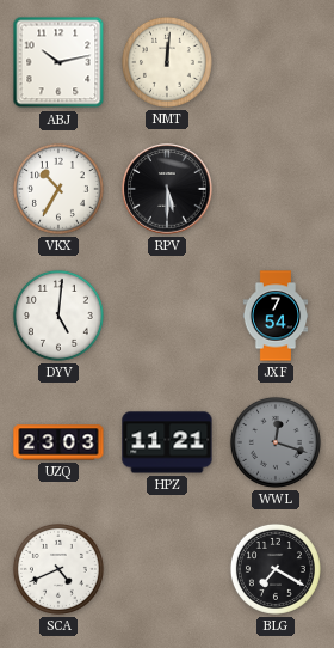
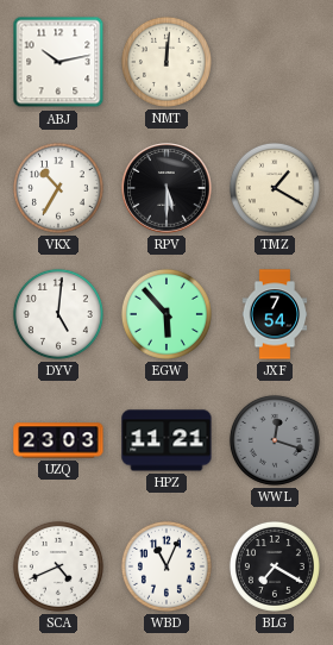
TMZ: none -> 1:20 (275, 188)
EGW: none -> 5:53 (166, 314)
WBD: none -> 11:04 (166, 566)
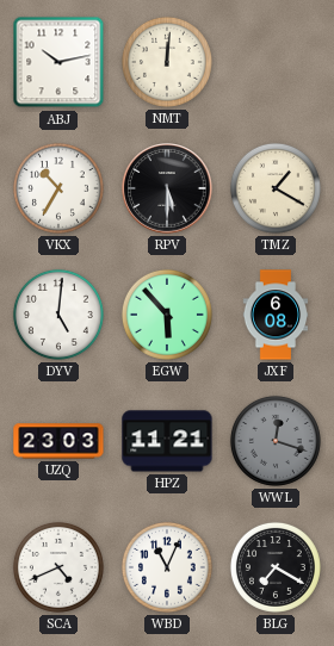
JXF: 7:54 -> 6:08 (276, 315)
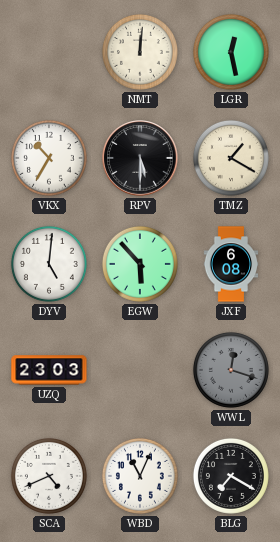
ABJ: 10:13 -> none (58, 62)
LGR: none -> 12:28 (231, 52)
HPZ: 11:21 -> none (167, 441)
